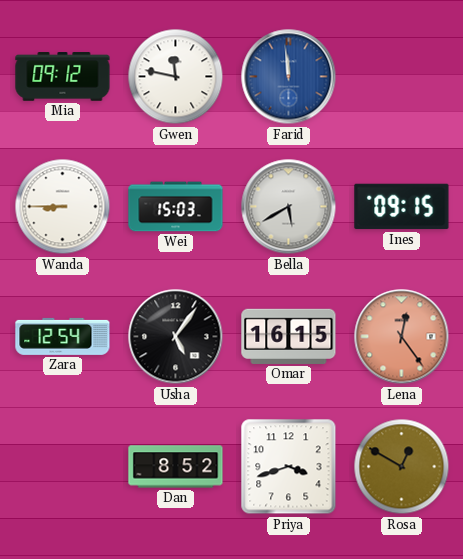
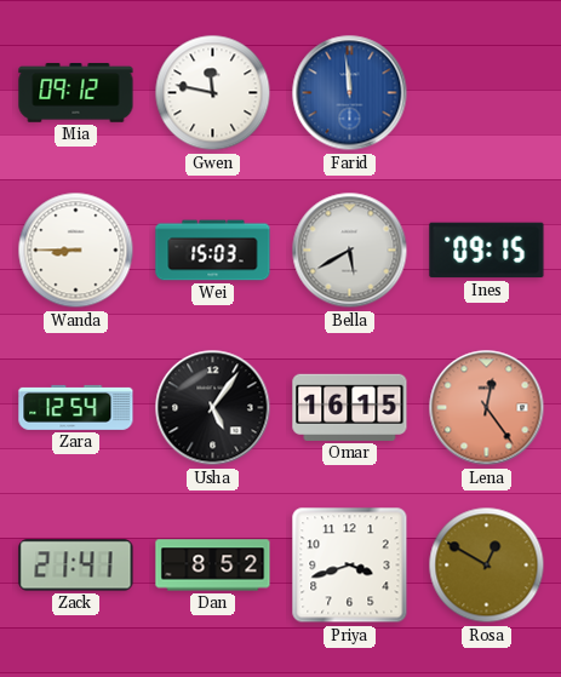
Zack: none -> 21:41 (76, 566)
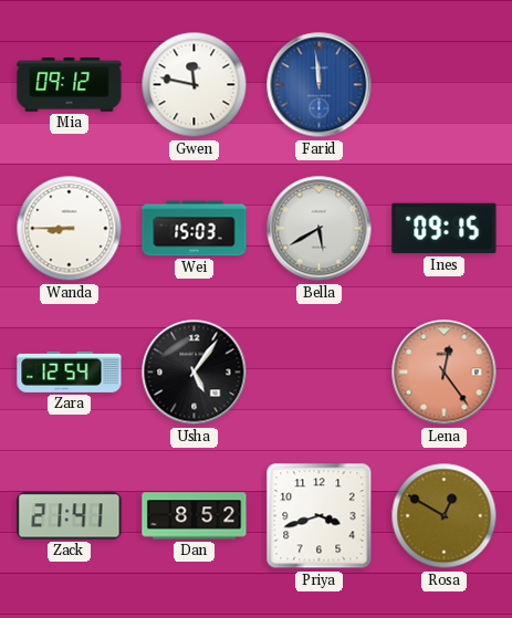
Omar: 16:15 -> none (350, 407)
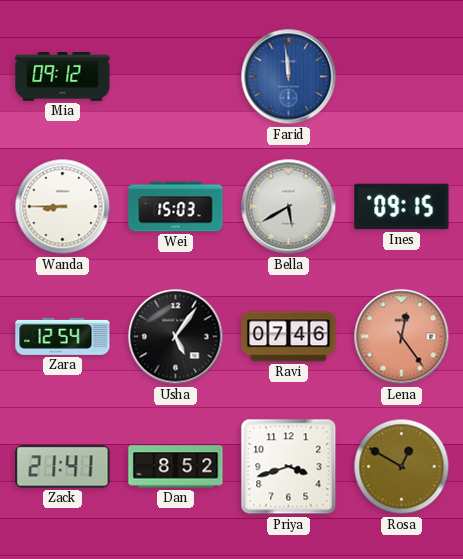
Gwen: 11:47 -> none (195, 85)
Ravi: none -> 07:46 (289, 337)
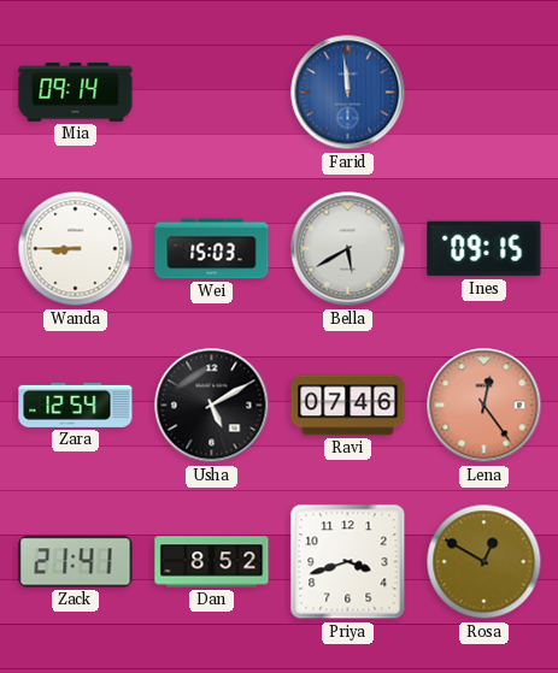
Mia: 09:12 -> 09:14 (76, 93)
Usha: 5:06 -> 5:10 (212, 406)
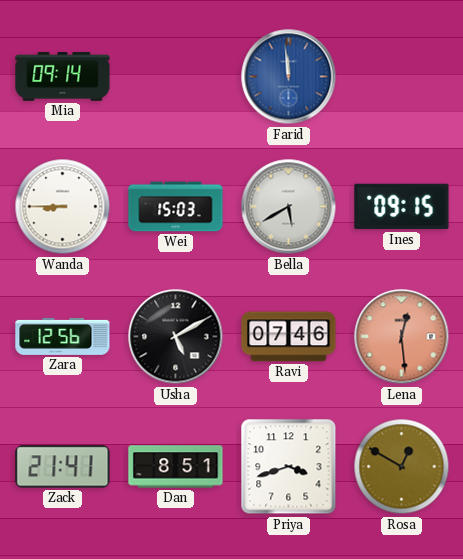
Zara: 12:54 -> 12:56 (63, 336)
Lena: 12:24 -> 12:29 (402, 337)
Dan: 8:52 -> 8:51 (176, 467)
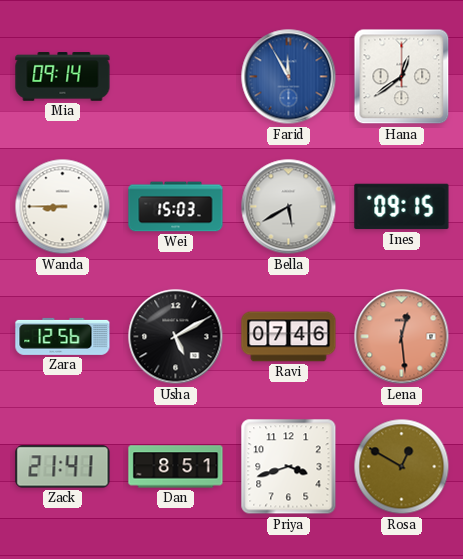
Farid: 11:59 -> 11:55 (289, 77)
Hana: none -> 12:39 (402, 77)
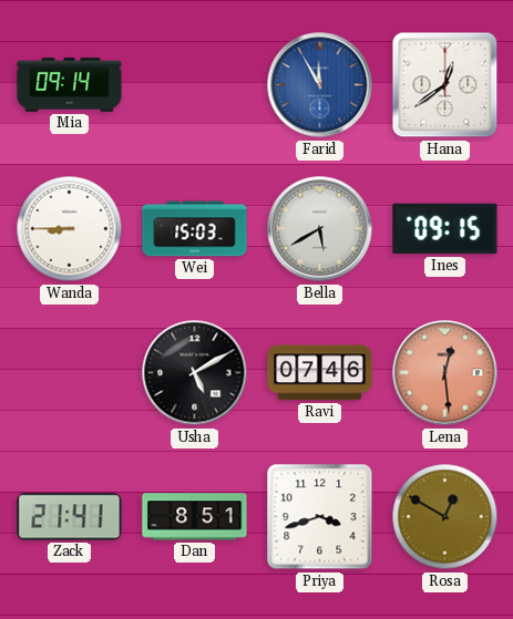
Zara: 12:56 -> none (63, 336)
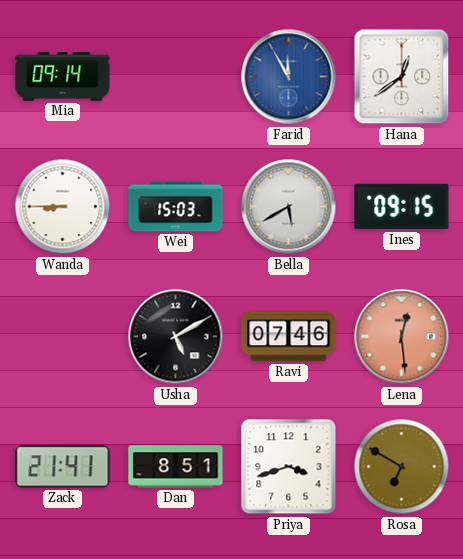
Rosa: 12:50 -> 6:50 (402, 467)
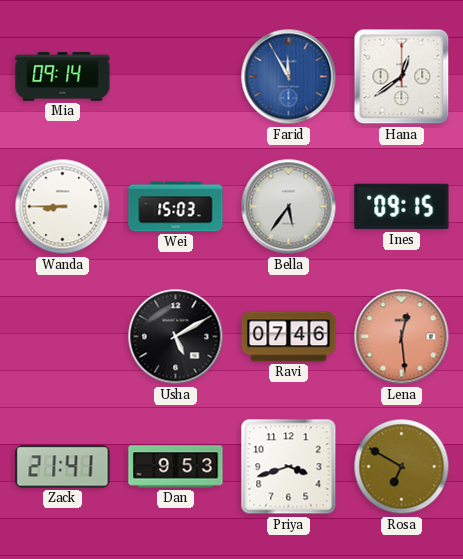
Bella: 5:40 -> 5:36 (289, 207)
Dan: 8:51 -> 9:53 (176, 467)
